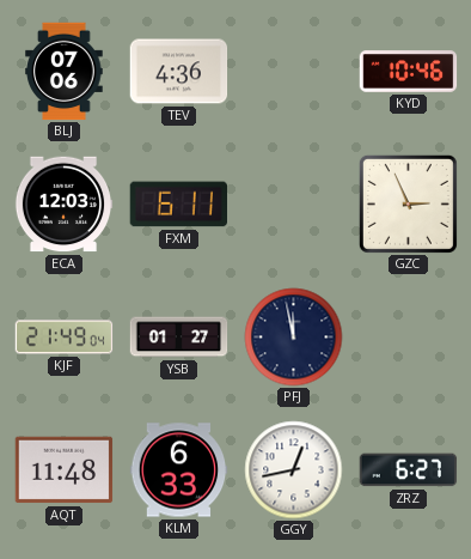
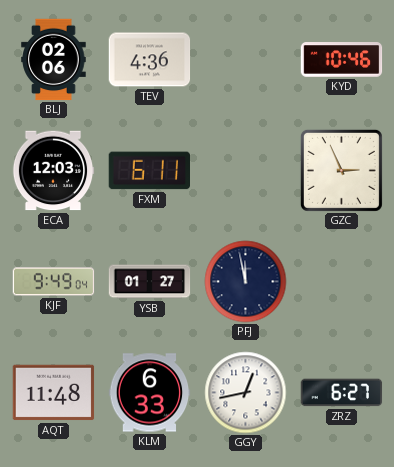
BLJ: 07:06 -> 02:06 (54, 60)
KJF: 21:49 -> 9:49 (54, 282)
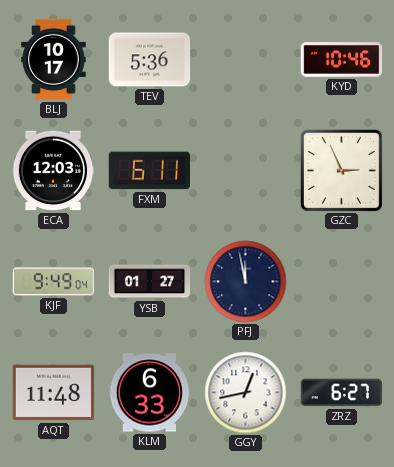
BLJ: 02:06 -> 10:17 (54, 60)
TEV: 4:36 -> 5:36 (150, 60)
